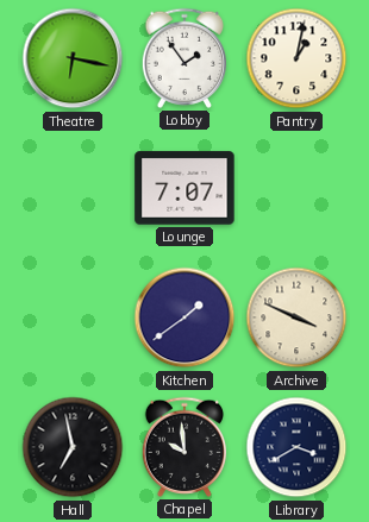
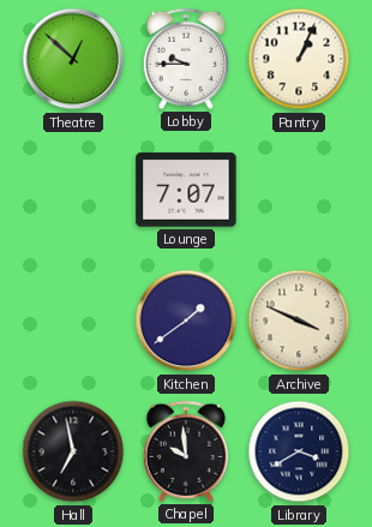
Theatre: 6:17 -> 12:52 (73, 59)
Lobby: 1:54 -> 9:45 (185, 59)
Pantry: 1:02 -> 1:04 (299, 59)
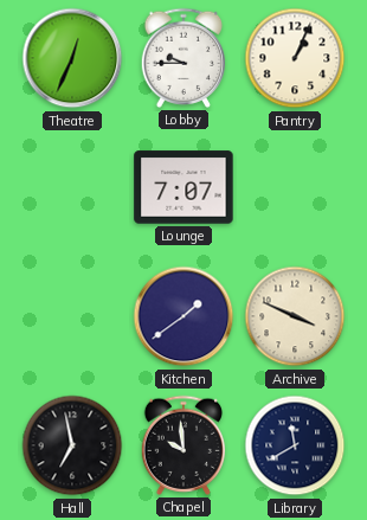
Theatre: 12:52 -> 12:34 (72, 58)
Library: 3:40 -> 11:40 (295, 445)
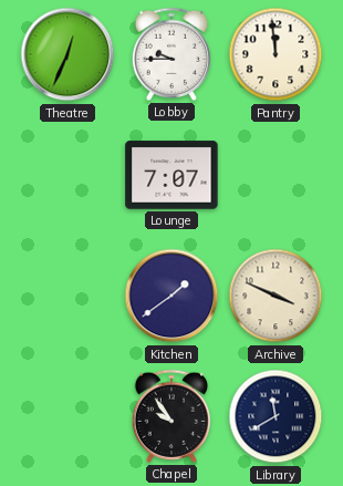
Pantry: 1:04 -> 11:59 (276, 54)
Hall: 6:58 -> none (72, 445)
Chapel: 9:59 -> 9:54 (170, 416)
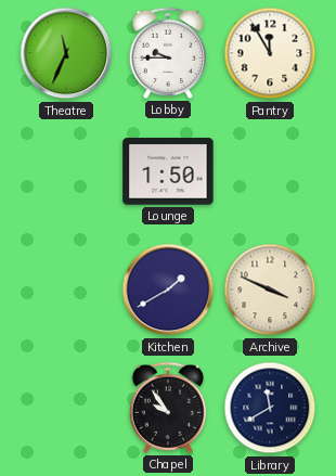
Theatre: 12:34 -> 11:34 (66, 53)
Pantry: 11:59 -> 11:55 (270, 53)
Lounge: 7:07 -> 1:50 (168, 171)
Kitchen: 1:39 -> 1:40 (168, 290)
